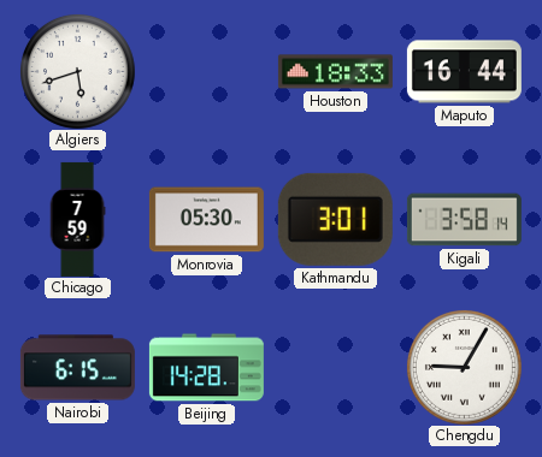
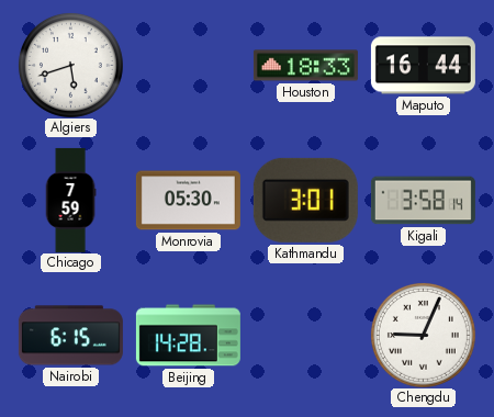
Chengdu: 9:05 -> 9:04 (423, 335)
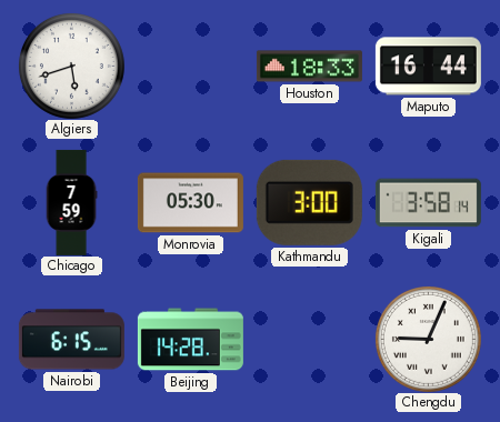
Kathmandu: 3:01 -> 3:00 (309, 202)
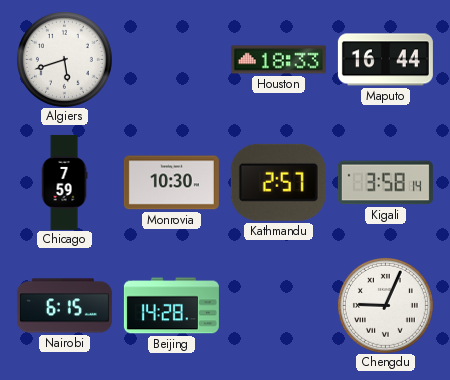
Monrovia: 05:30 -> 10:30 (171, 183)
Kathmandu: 3:00 -> 2:57 (278, 182)
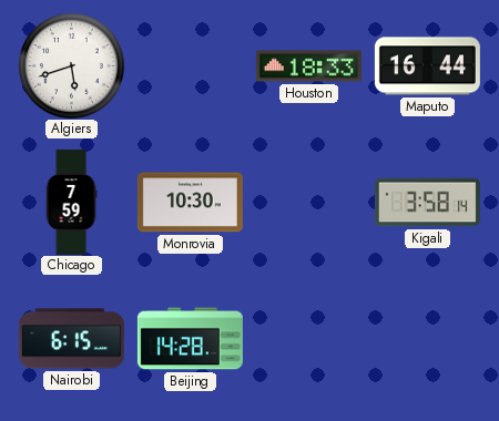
Kathmandu: 2:57 -> none (278, 182)
Chengdu: 9:04 -> none (385, 305)
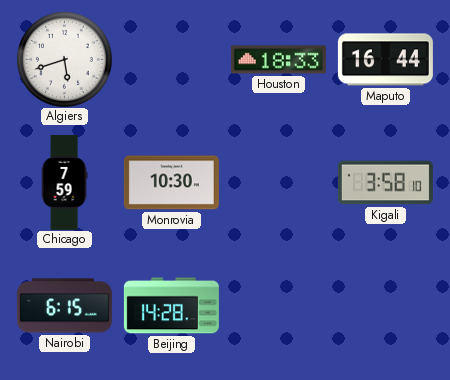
Kigali: 3:58:14 -> 3:58:10 (385, 183)
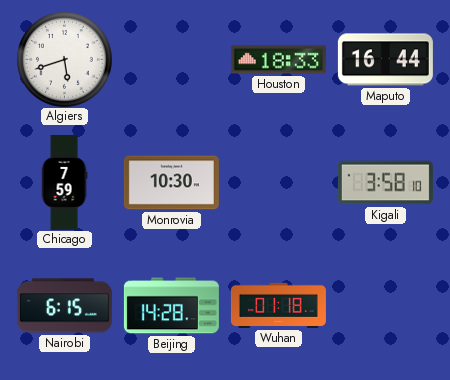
Wuhan: none -> 01:18 (278, 305)
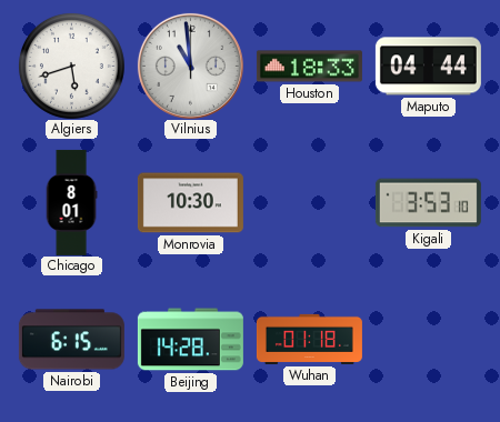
Vilnius: none -> 10:59 (190, 66)
Maputo: 16:44 -> 04:44 (428, 67)
Chicago: 7:59 -> 8:01 (71, 202)
Kigali: 3:58 -> 3:53 (428, 203)
